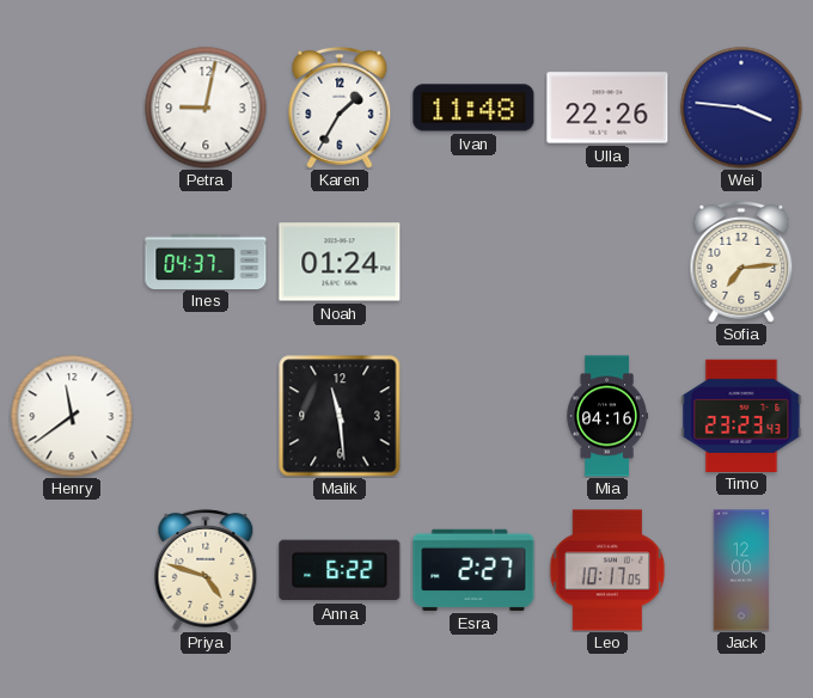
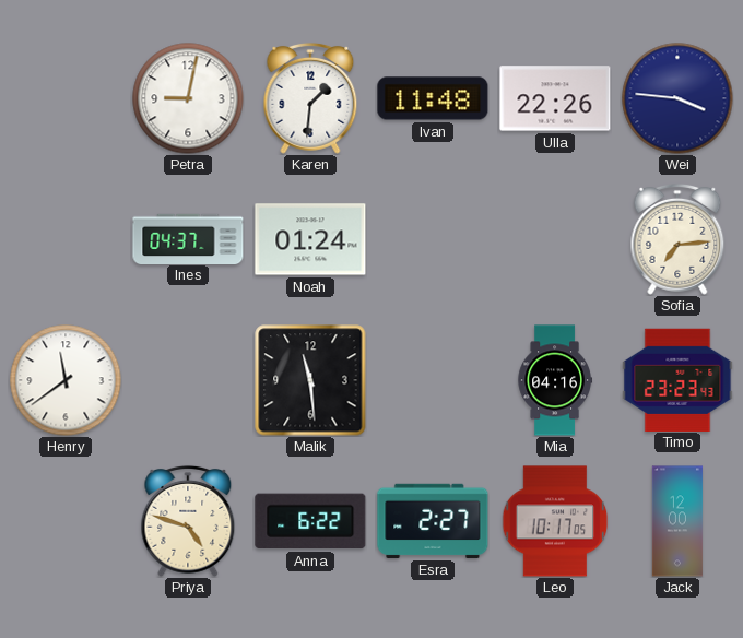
Karen: 1:35 -> 1:31 (310, 98)
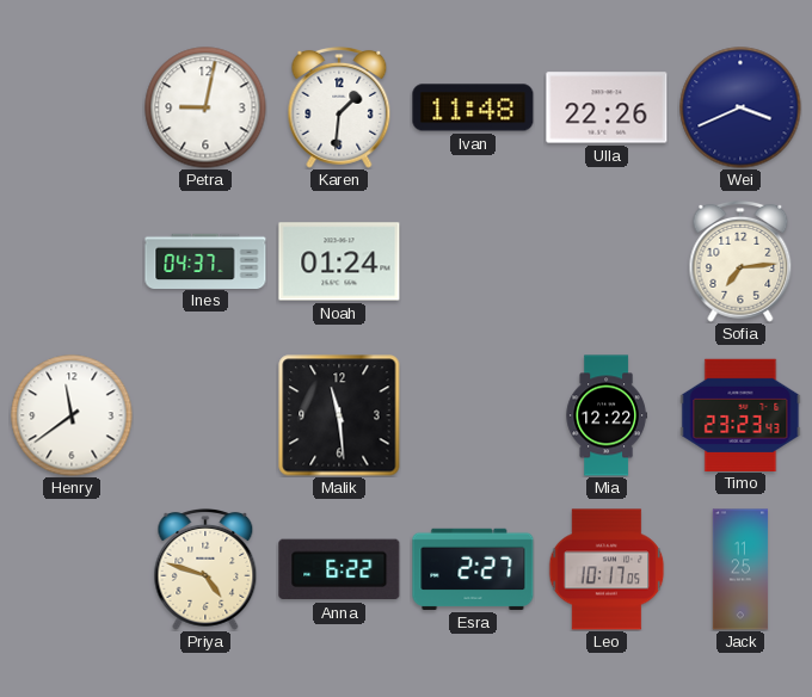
Wei: 3:46 -> 3:41 (740, 107)
Mia: 04:16 -> 12:22 (607, 415)
Jack: 12:00 -> 11:25 (740, 569)
